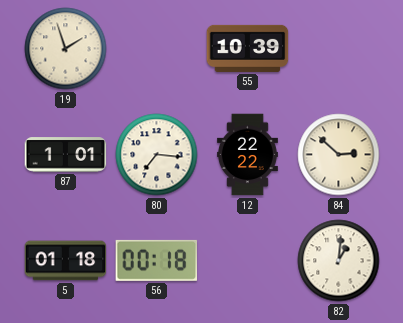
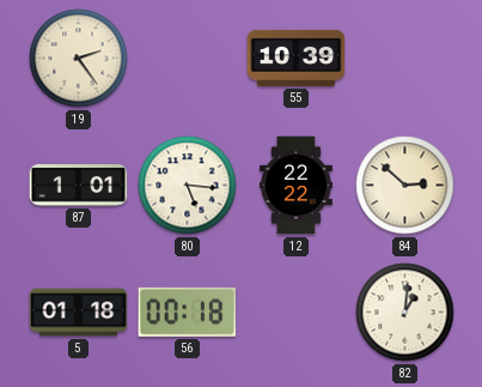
19: 1:57 -> 2:24 (79, 59)
80: 7:16 -> 5:16 (188, 186)
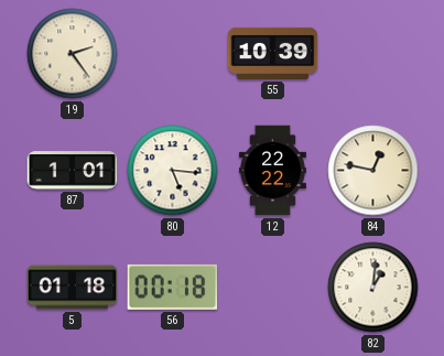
84: 2:52 -> 12:47 (373, 171)
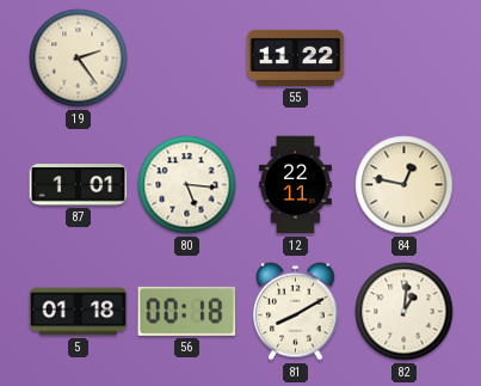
55: 10:39 -> 11:22 (296, 57)
12: 22:22 -> 22:11 (295, 185)
81: none -> 8:10 (296, 311)
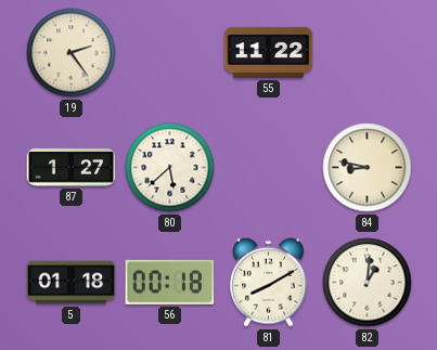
87: 1:01 -> 1:27 (72, 168)
80: 5:16 -> 5:38 (170, 168)
12: 22:11 -> none (295, 185)
84: 12:47 -> 8:47 (368, 168)
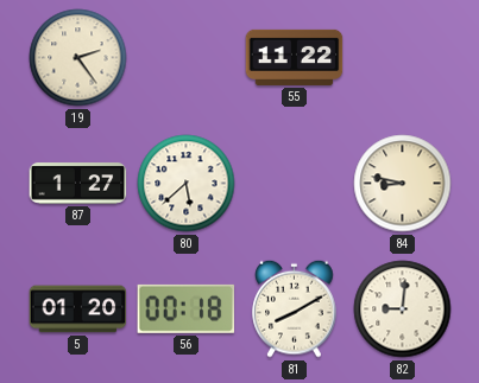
5: 01:18 -> 01:20 (78, 309)
82: 1:01 -> 9:01 (403, 309)
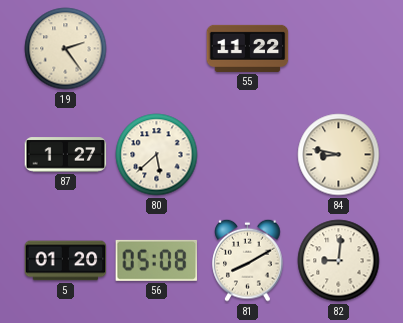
56: 00:18 -> 05:08 (157, 260)
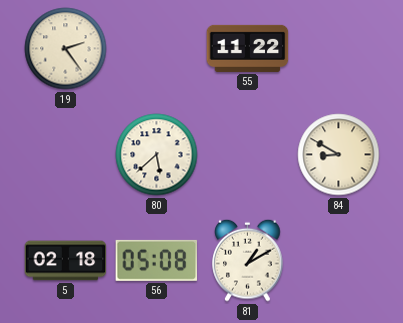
87: 1:27 -> none (66, 155)
84: 8:47 -> 8:50 (339, 155)
5: 01:20 -> 02:18 (66, 261)
81: 8:10 -> 1:10 (248, 260)
82: 9:01 -> none (339, 261)
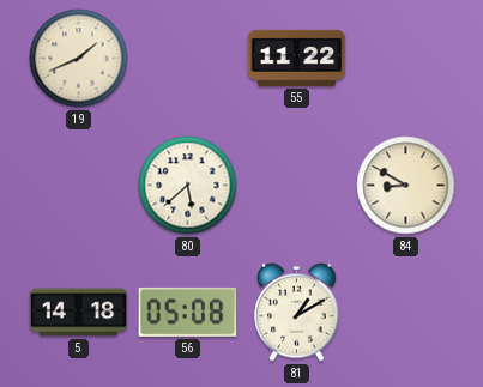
19: 2:24 -> 1:41 (79, 59)
5: 02:18 -> 14:18 (79, 313)
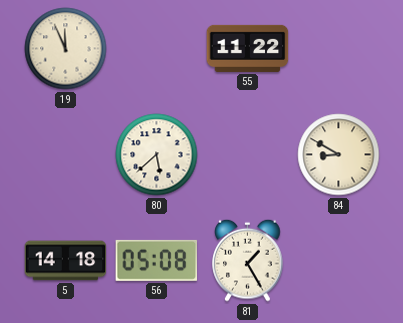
19: 1:41 -> 11:56 (66, 49)
81: 1:10 -> 1:25 (248, 260)
